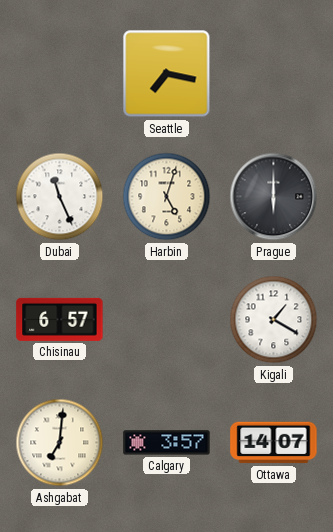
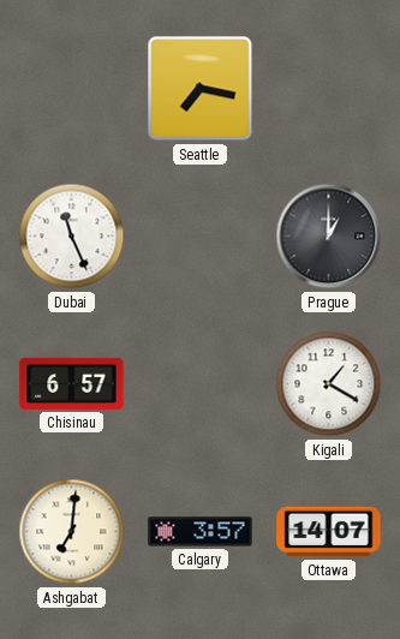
Harbin: 5:03 -> none (167, 197)
Prague: 6:00 -> 1:00 (329, 237)
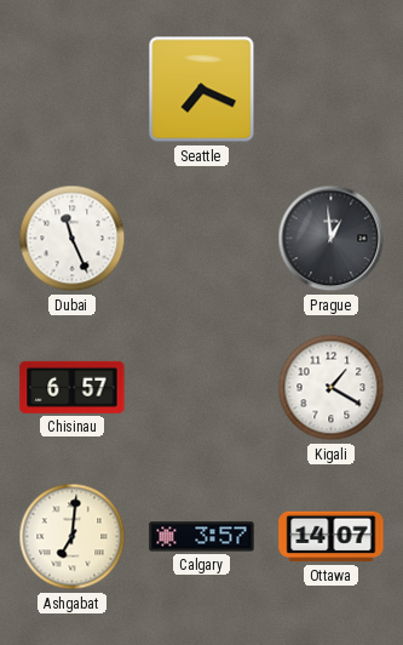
Seattle: 7:17 -> 7:19 (202, 90)
Prague: 1:00 -> 12:59 (332, 239)
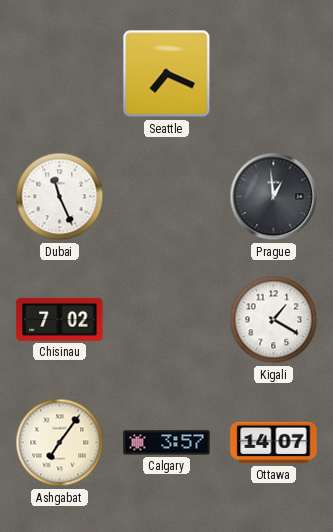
Chisinau: 6:57 -> 7:02 (60, 319)
Ashgabat: 7:01 -> 7:06 (60, 443)
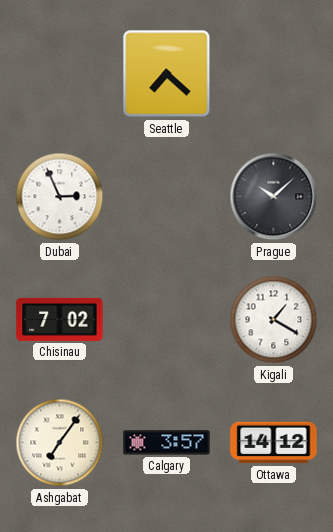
Seattle: 7:19 -> 7:22 (167, 74)
Dubai: 11:26 -> 2:56 (60, 197)
Prague: 12:59 -> 10:08 (274, 197)
Ottawa: 14:07 -> 14:12 (274, 443)
